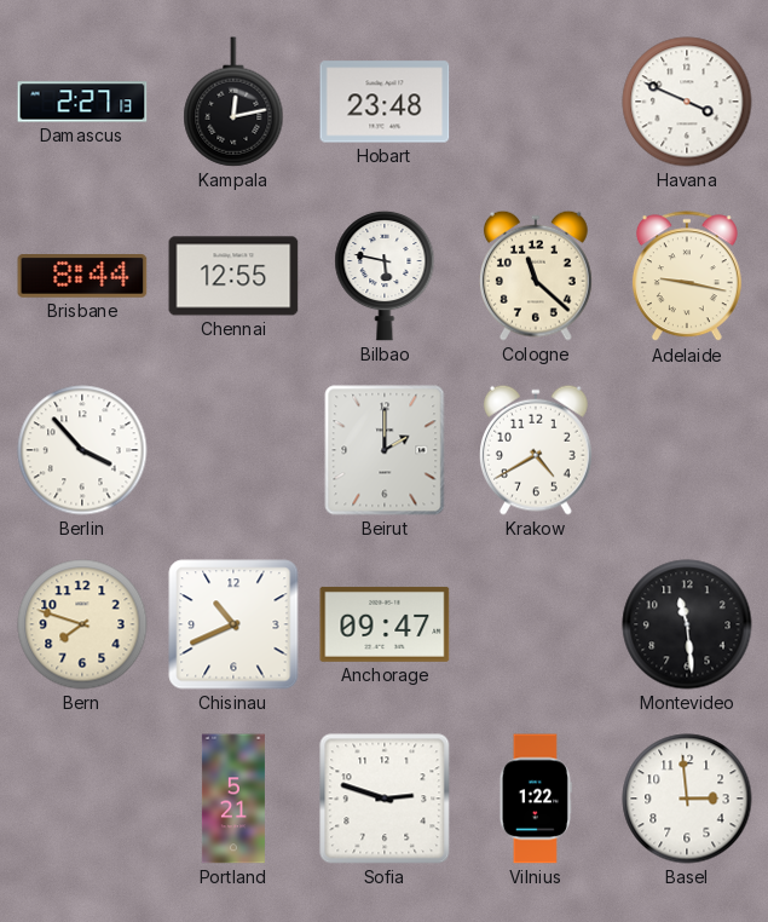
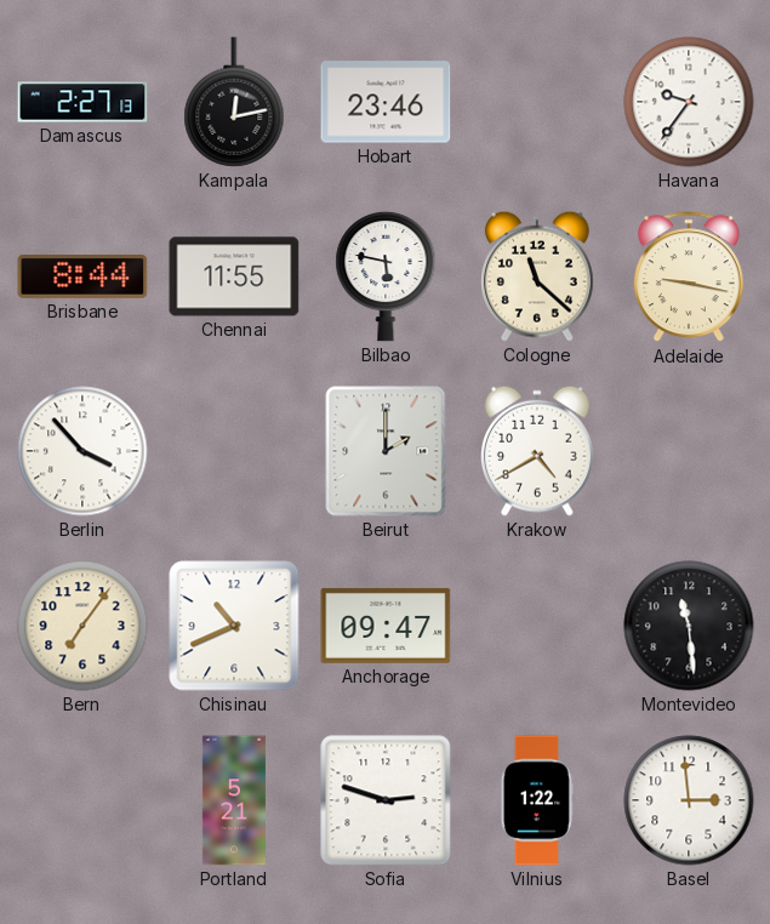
Hobart: 23:48 -> 23:46 (386, 102)
Havana: 3:49 -> 9:36 (689, 102)
Chennai: 12:55 -> 11:55 (234, 276)
Bern: 7:48 -> 7:06 (82, 626)
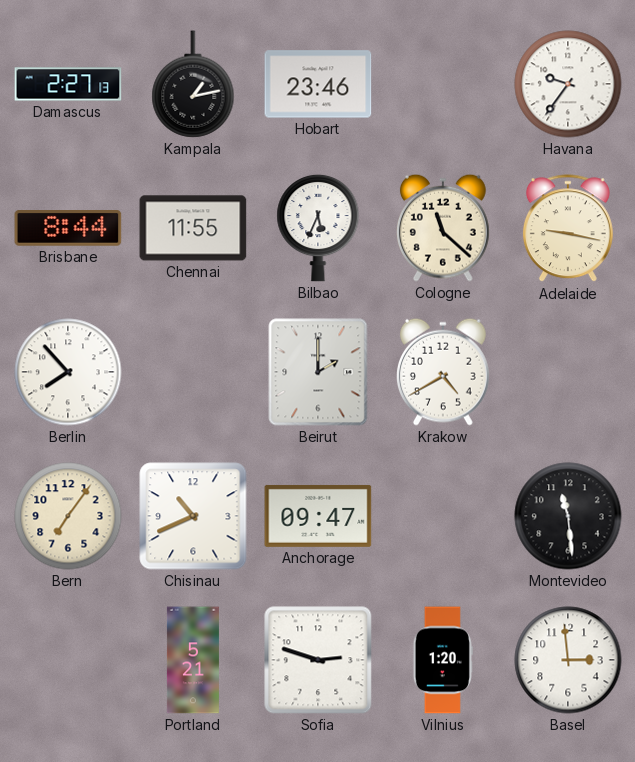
Kampala: 12:13 -> 1:13 (193, 84)
Bilbao: 5:47 -> 5:34 (318, 228)
Berlin: 3:53 -> 7:53 (68, 372)
Vilnius: 1:22 -> 1:20 (443, 660)
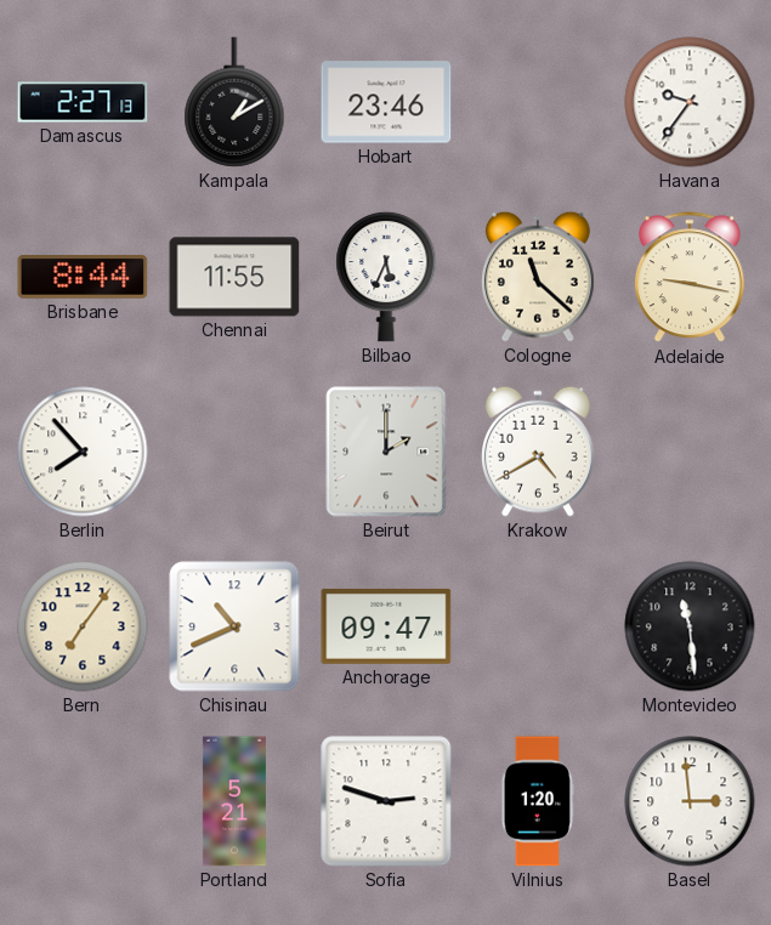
Kampala: 1:13 -> 1:10 (234, 102)
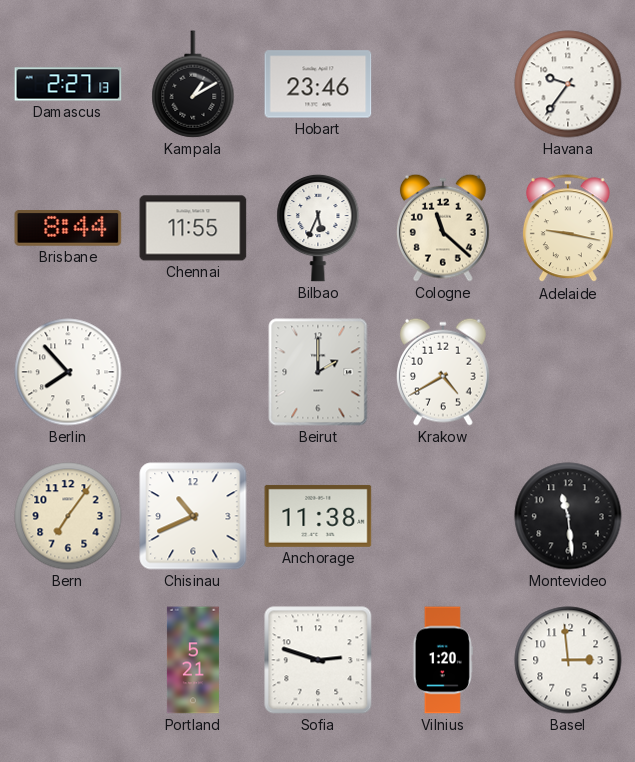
Anchorage: 09:47 -> 11:38 (318, 516)
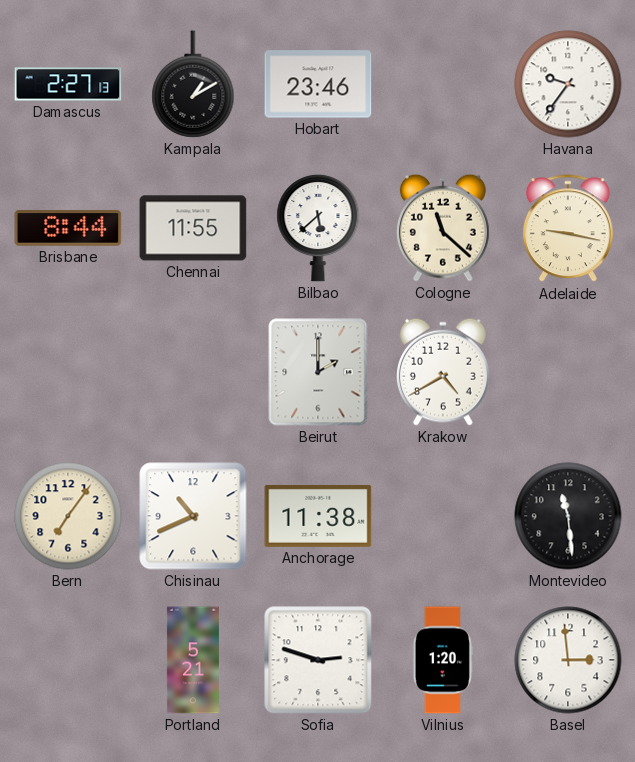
Bilbao: 5:34 -> 5:38 (318, 228)
Berlin: 7:53 -> none (68, 372)
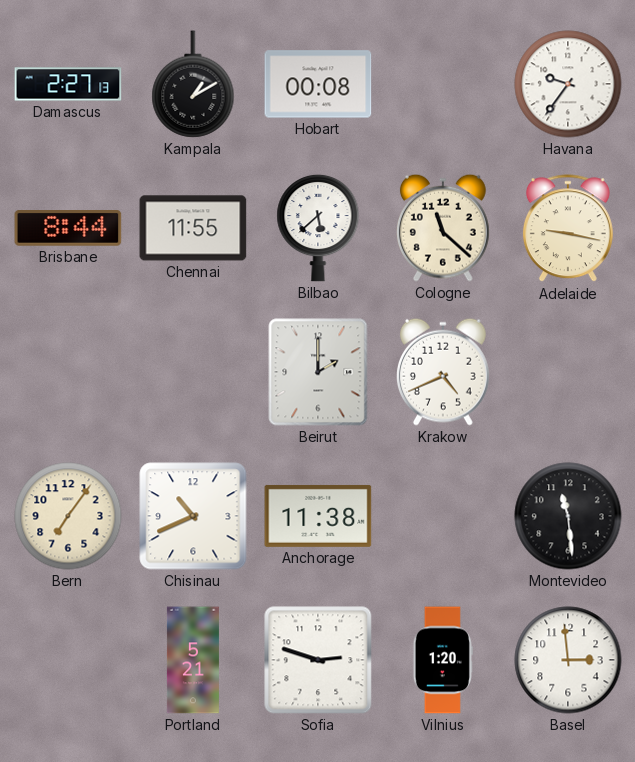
Hobart: 23:46 -> 00:08 (318, 84)
Krakow: 4:40 -> 4:41 (444, 372)
